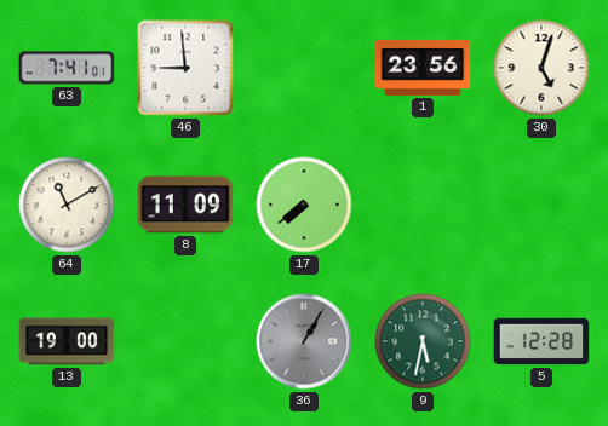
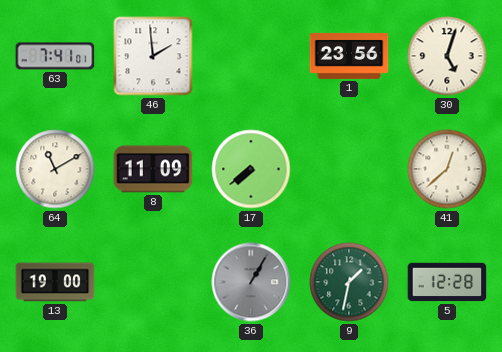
46: 8:59 -> 1:59 (153, 56)
41: none -> 12:38 (447, 169)
9: 5:32 -> 1:32 (349, 282)
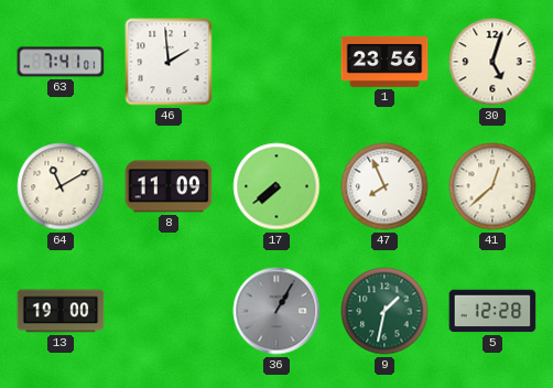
47: none -> 7:56 (384, 186)
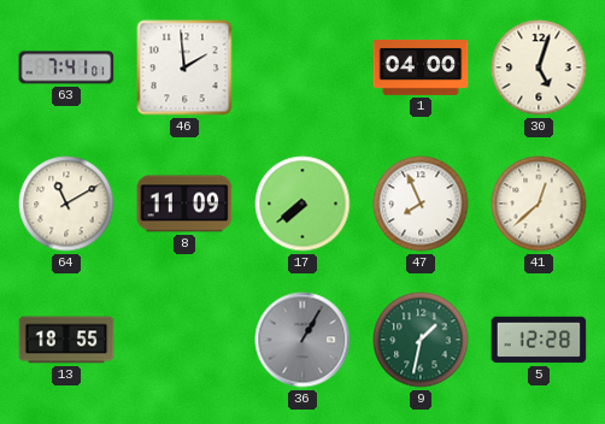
1: 23:56 -> 04:00 (421, 67)
13: 19:00 -> 18:55 (66, 340)
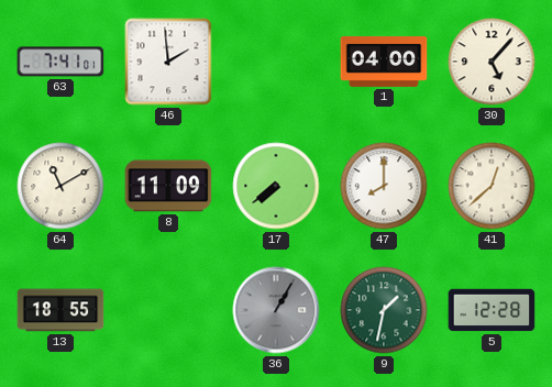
30: 5:03 -> 5:07 (492, 62)
47: 7:56 -> 8:00 (384, 186)
